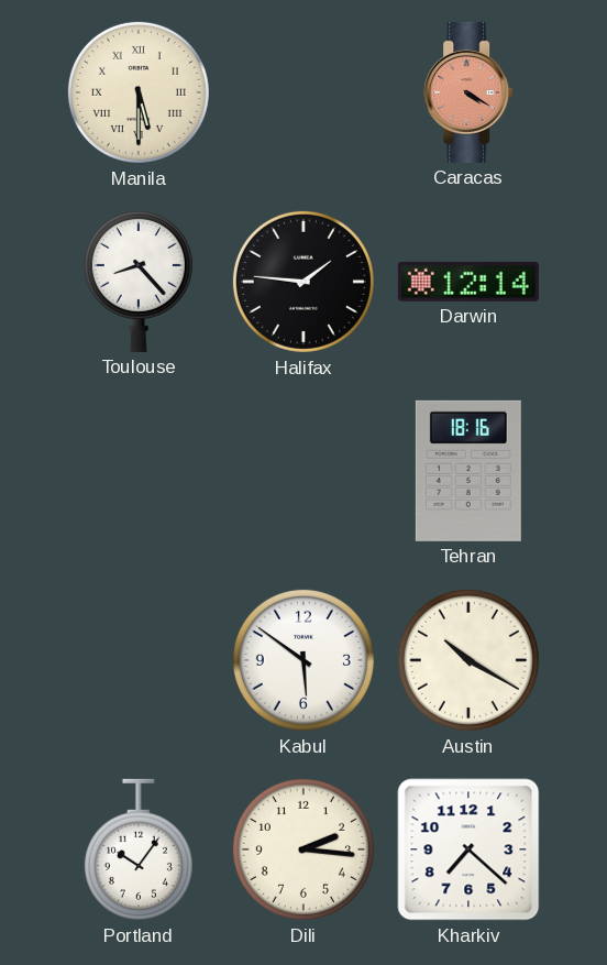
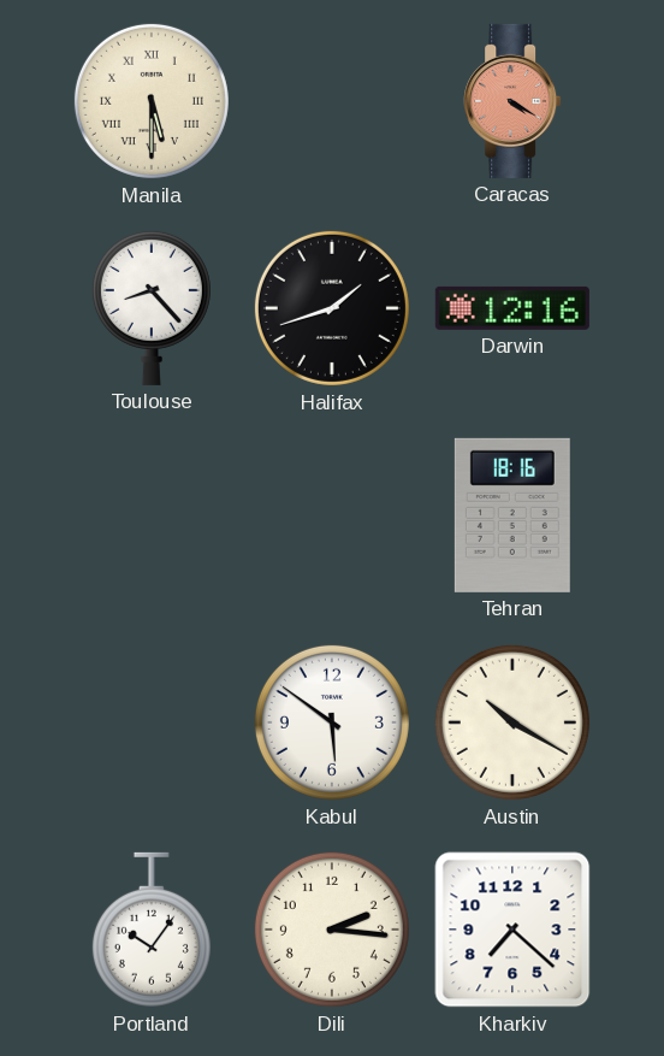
Halifax: 1:46 -> 1:42 (332, 308)
Darwin: 12:14 -> 12:16 (512, 308)
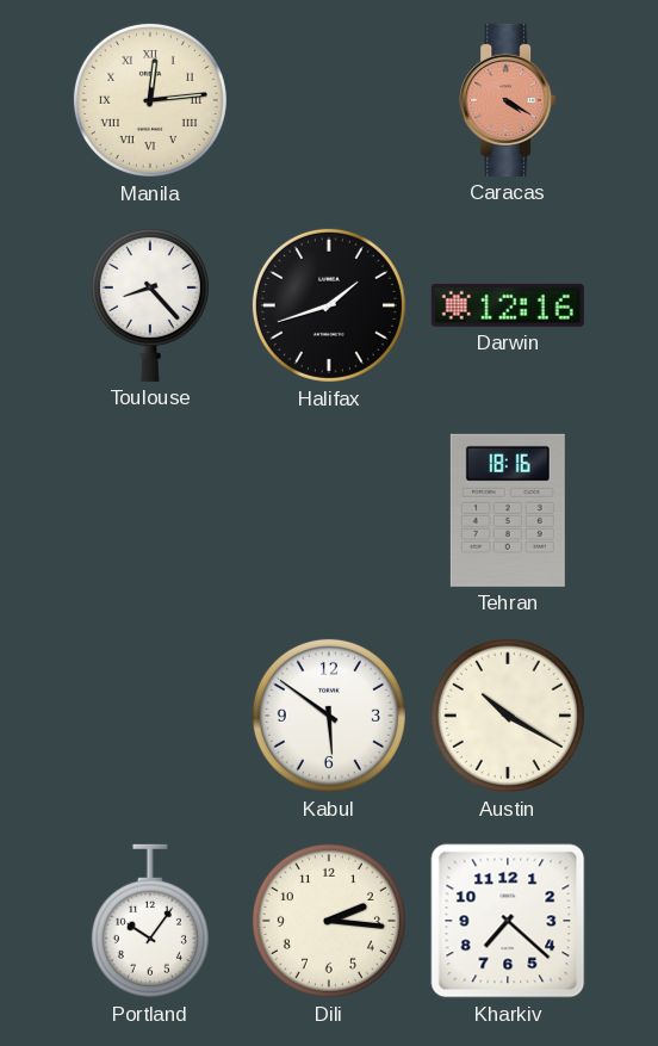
Manila: 5:30 -> 12:14 (150, 100)
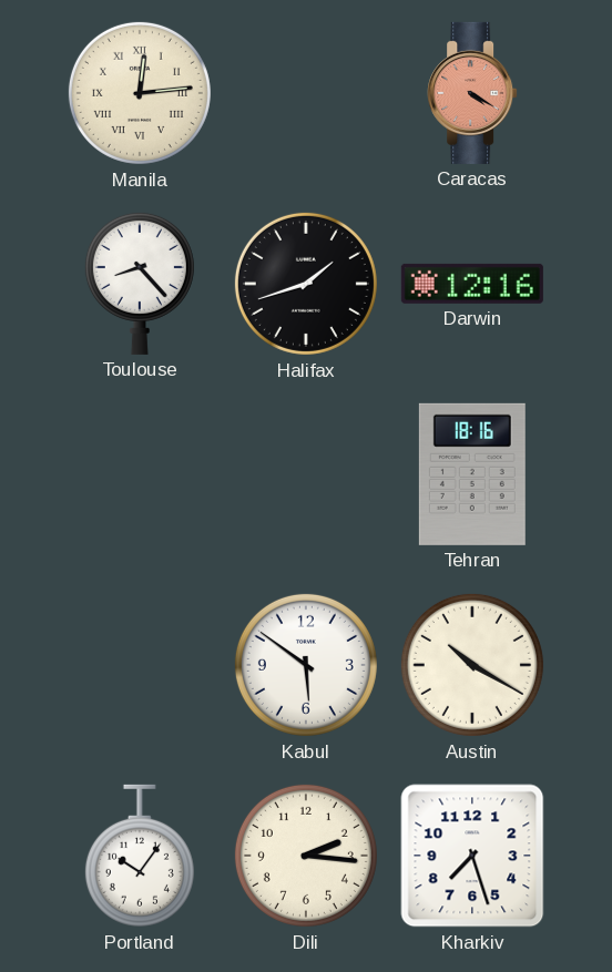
Kharkiv: 7:22 -> 7:27 (472, 856)
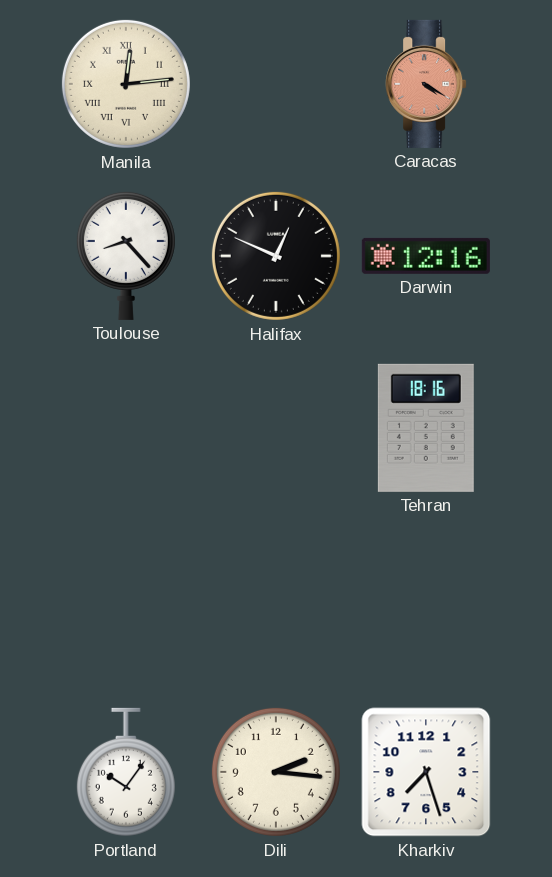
Halifax: 1:42 -> 12:49 (276, 256)
Kabul: 5:51 -> none (306, 665)
Austin: 10:20 -> none (472, 665)
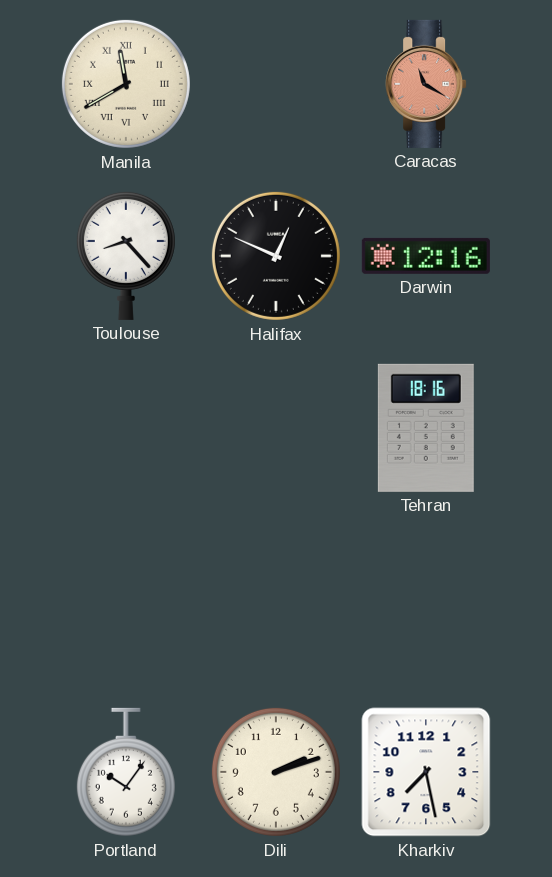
Manila: 12:14 -> 11:40 (126, 84)
Caracas: 4:20 -> 11:20 (426, 84)
Dili: 2:16 -> 2:12 (276, 772)
Kharkiv: 7:27 -> 7:28 (426, 772)
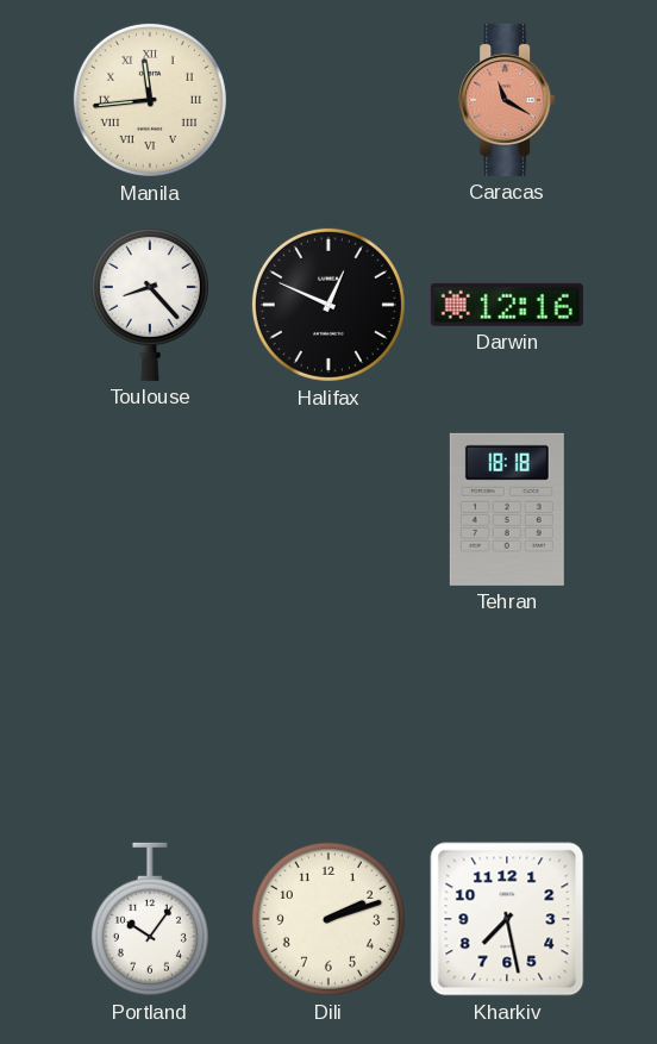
Manila: 11:40 -> 11:44 (150, 100)
Tehran: 18:16 -> 18:18 (507, 510)
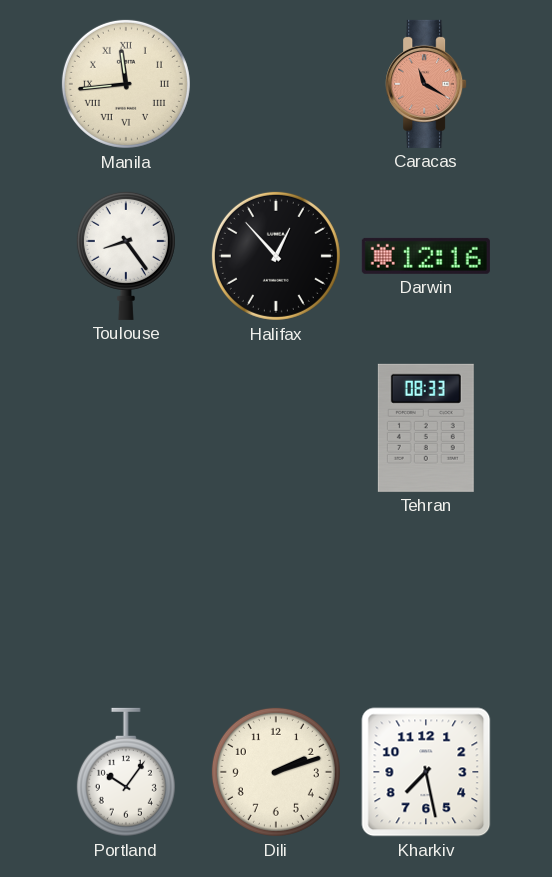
Toulouse: 8:23 -> 8:24 (126, 255)
Halifax: 12:49 -> 12:53 (276, 256)
Tehran: 18:18 -> 08:33 (426, 428)
